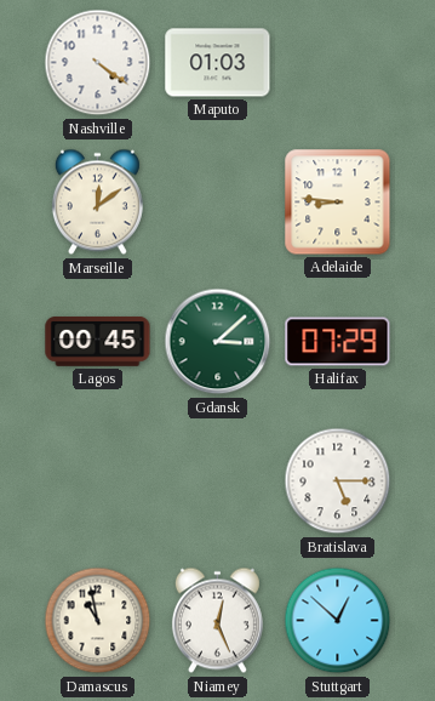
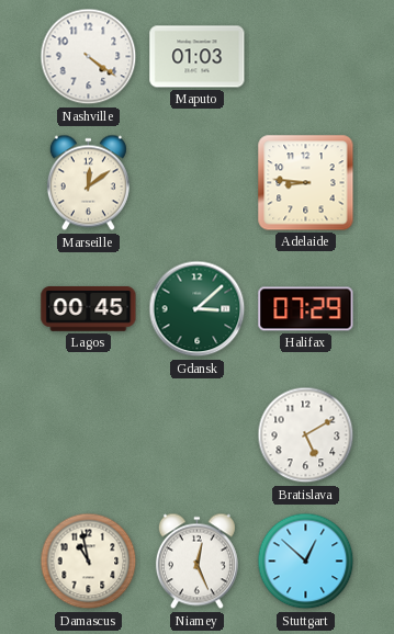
Bratislava: 5:15 -> 5:10 (306, 435)
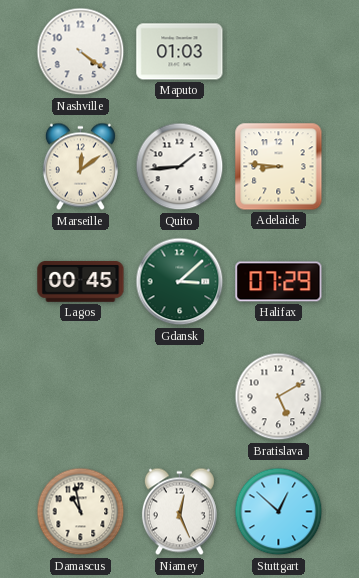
Quito: none -> 1:44 (180, 167)
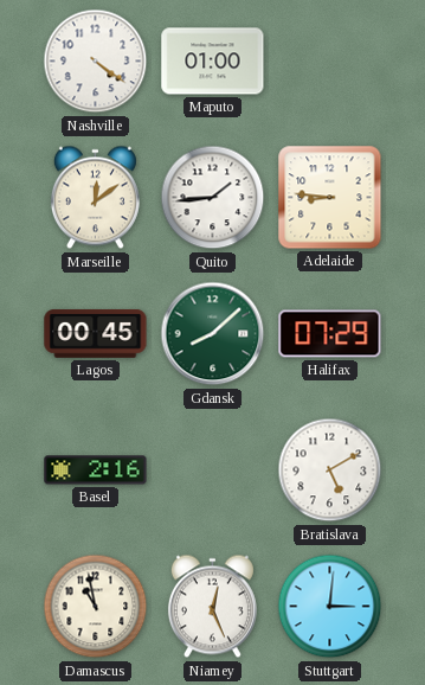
Maputo: 01:03 -> 01:00 (213, 62)
Gdansk: 3:08 -> 8:08 (213, 334)
Basel: none -> 2:16 (96, 470)
Stuttgart: 12:52 -> 3:01 (330, 607)
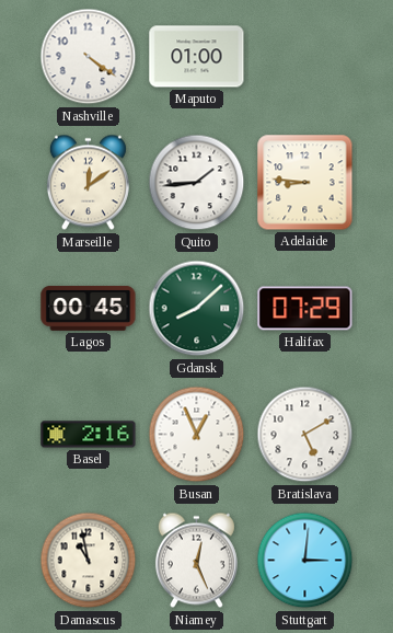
Busan: none -> 12:56 (197, 435)
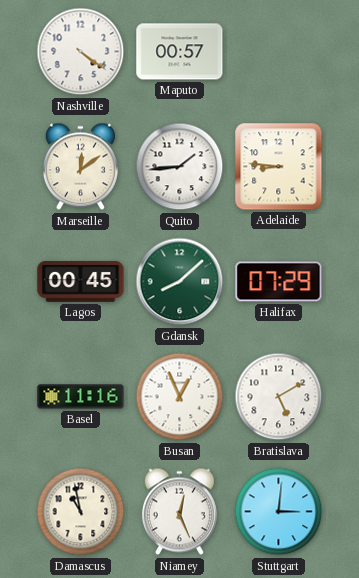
Maputo: 01:00 -> 00:57 (180, 52)
Basel: 2:16 -> 11:16 (81, 397)
